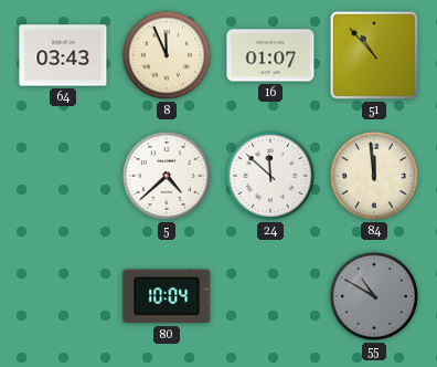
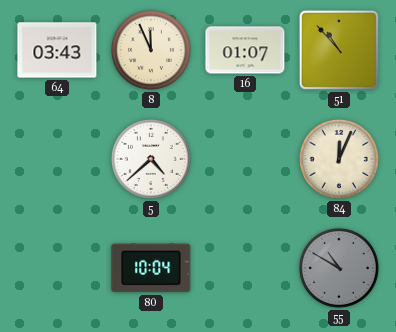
24: 11:52 -> none (270, 176)
84: 11:59 -> 12:04 (339, 159)
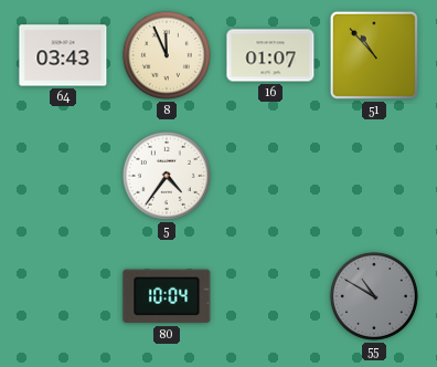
5: 4:38 -> 4:36 (167, 176)
84: 12:04 -> none (339, 159)
